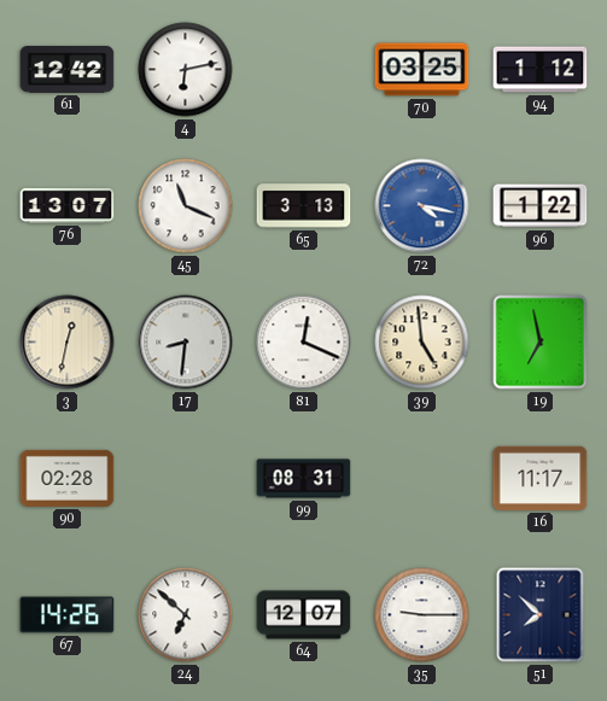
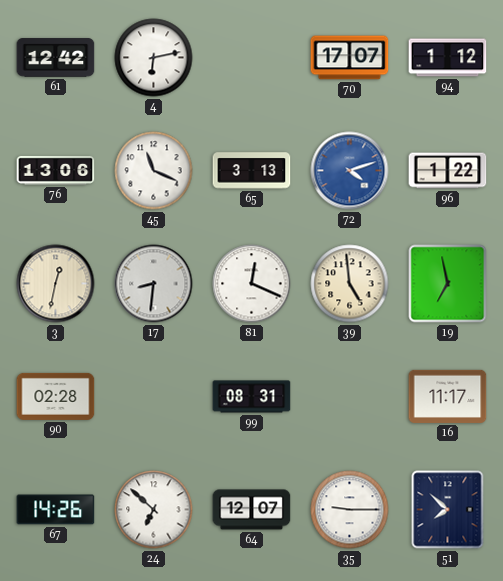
70: 03:25 -> 17:07 (350, 58)
76: 13:07 -> 13:06 (56, 170)
72: 4:17 -> 4:12 (350, 171)
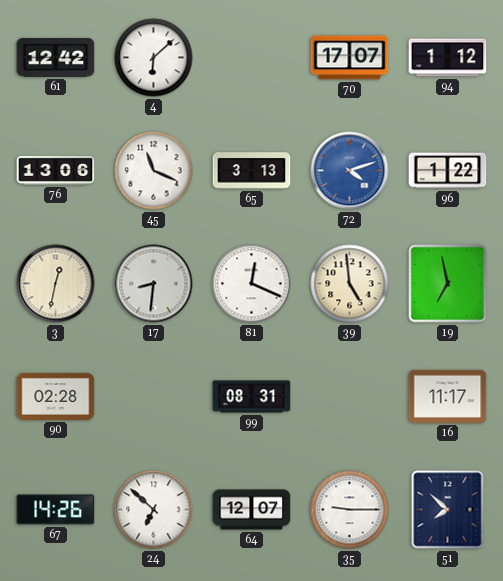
4: 6:13 -> 6:08 (154, 58)
